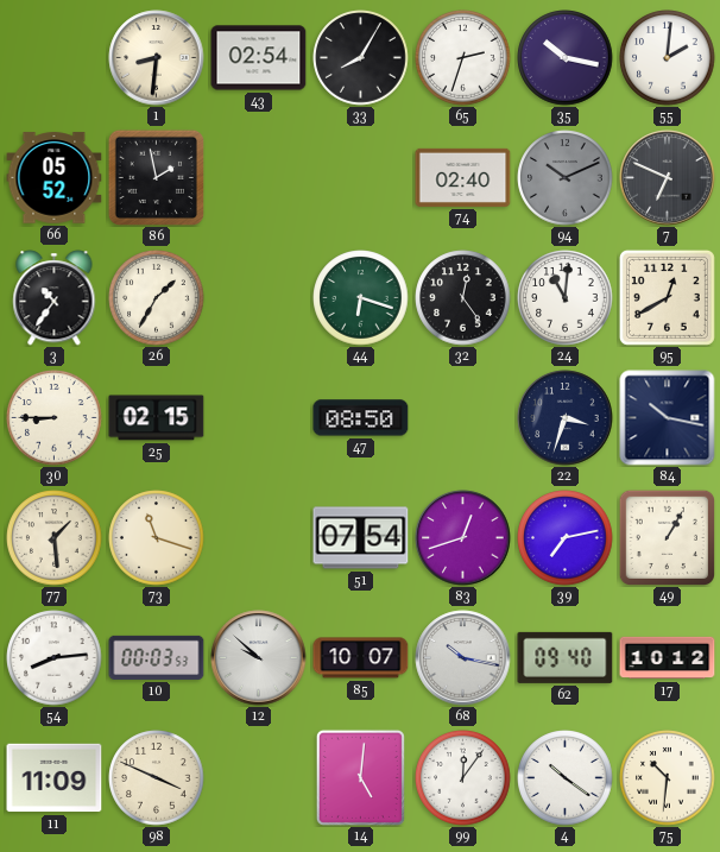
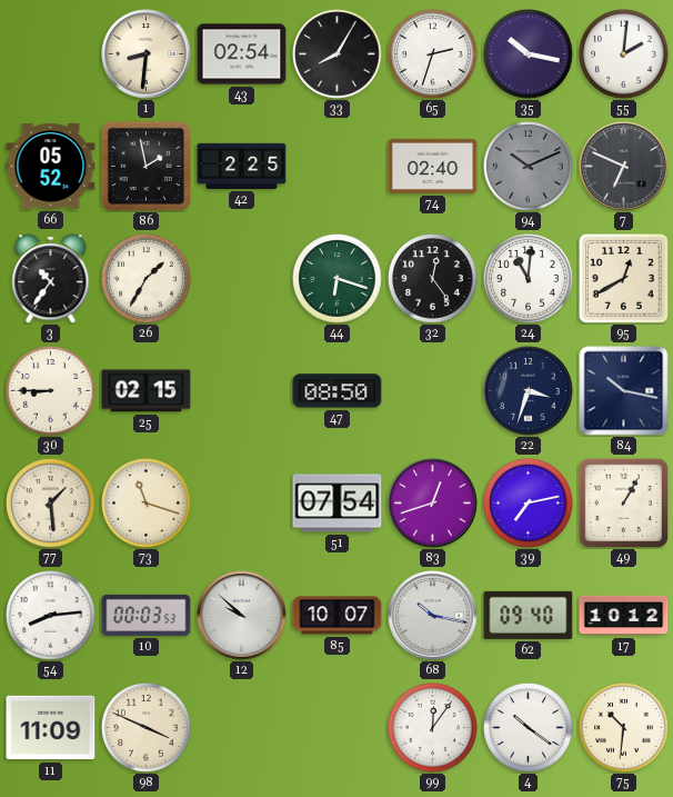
42: none -> 2:25 (242, 166)
14: 5:01 -> none (360, 777)
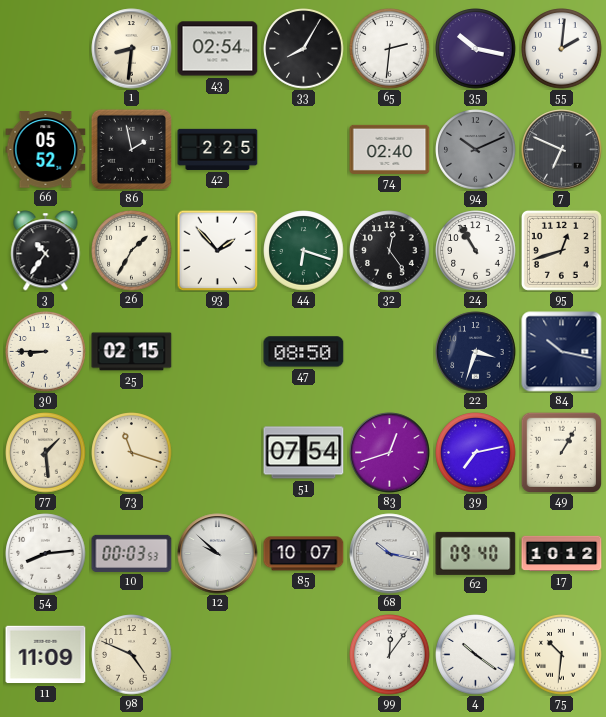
65: 2:33 -> 2:31 (390, 49)
93: none -> 1:53 (217, 250)
24: 11:01 -> 10:55 (476, 251)
95: 12:40 -> 12:42 (561, 250)
98: 3:49 -> 4:49 (132, 655)
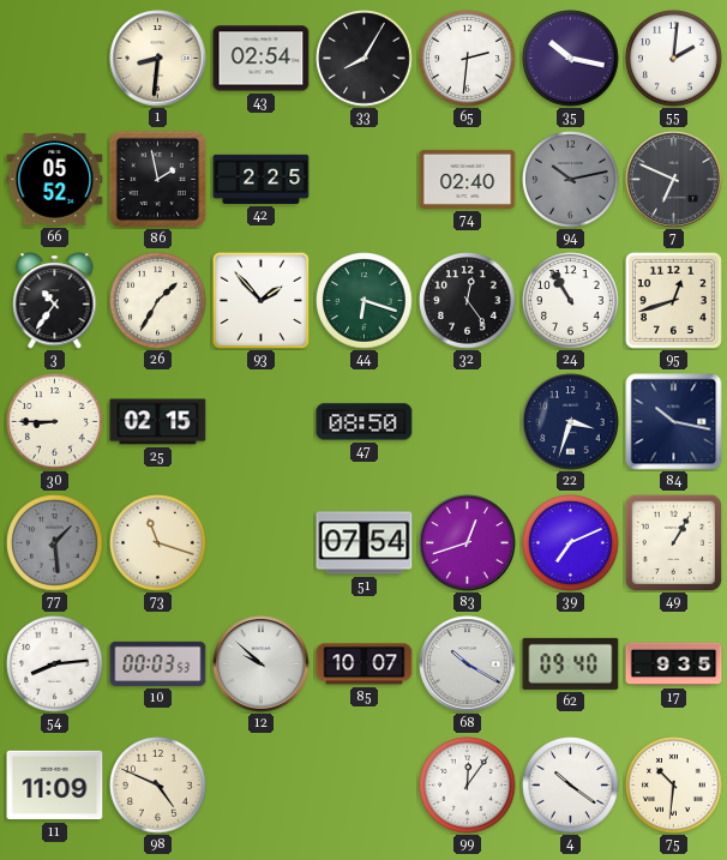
94: 10:11 -> 10:13 (571, 180)
77 dial: cream -> grey (55, 543)
39: 7:13 -> 7:11 (571, 543)
68: 10:17 -> 10:20 (468, 664)
17: 10:12 -> 9:35 (674, 664)
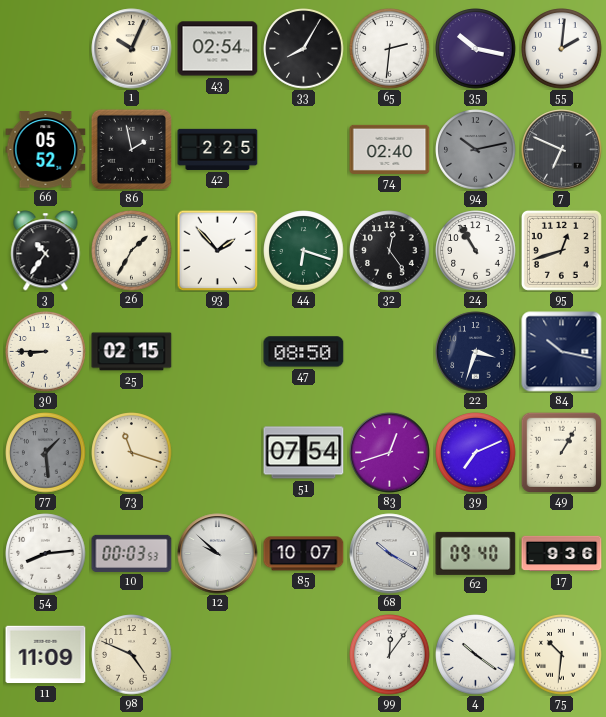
1: 8:31 -> 10:04 (132, 49)
17: 9:35 -> 9:36 (562, 554)
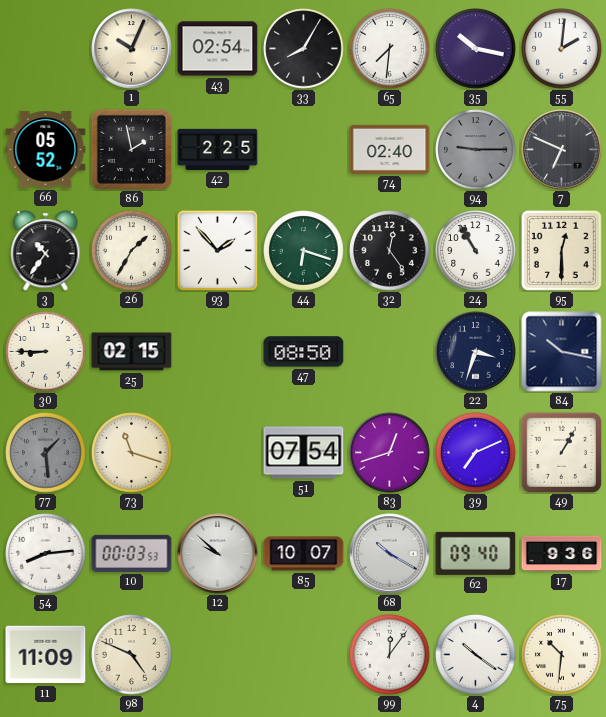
65: 2:31 -> 7:31 (390, 49)
94: 10:13 -> 9:15 (476, 150)
95: 12:42 -> 12:30 (561, 250)
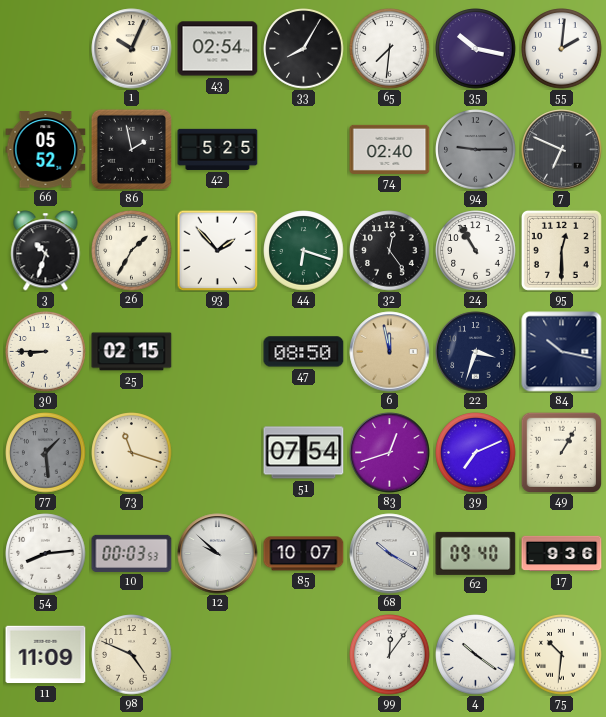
42: 2:25 -> 5:25 (218, 149)
3: 10:36 -> 10:33 (46, 251)
6: none -> 11:58 (390, 352)
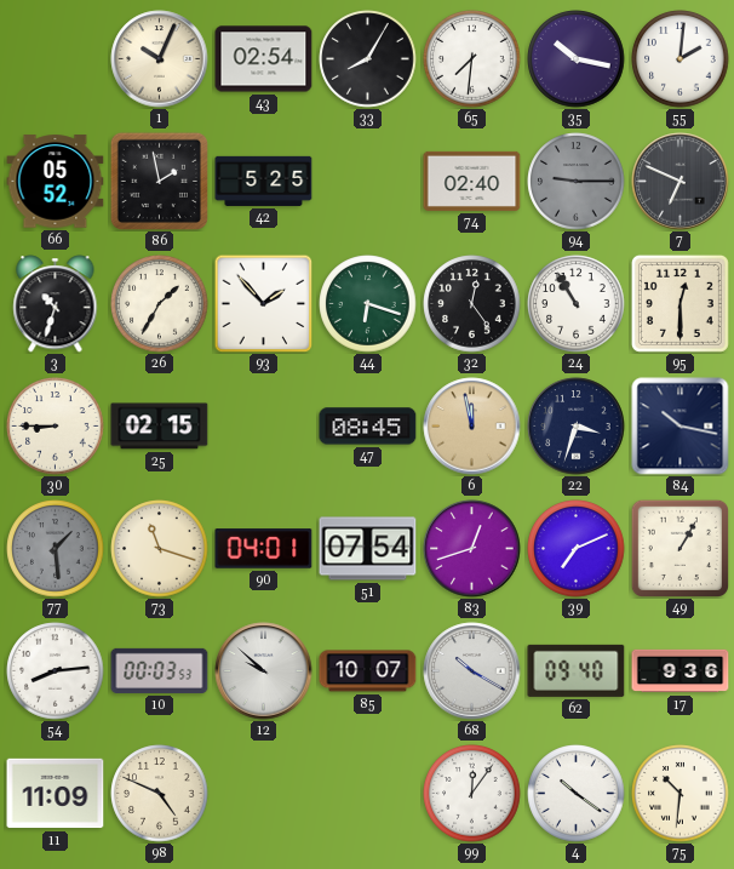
47: 08:50 -> 08:45 (368, 427)
90: none -> 04:01 (264, 549)
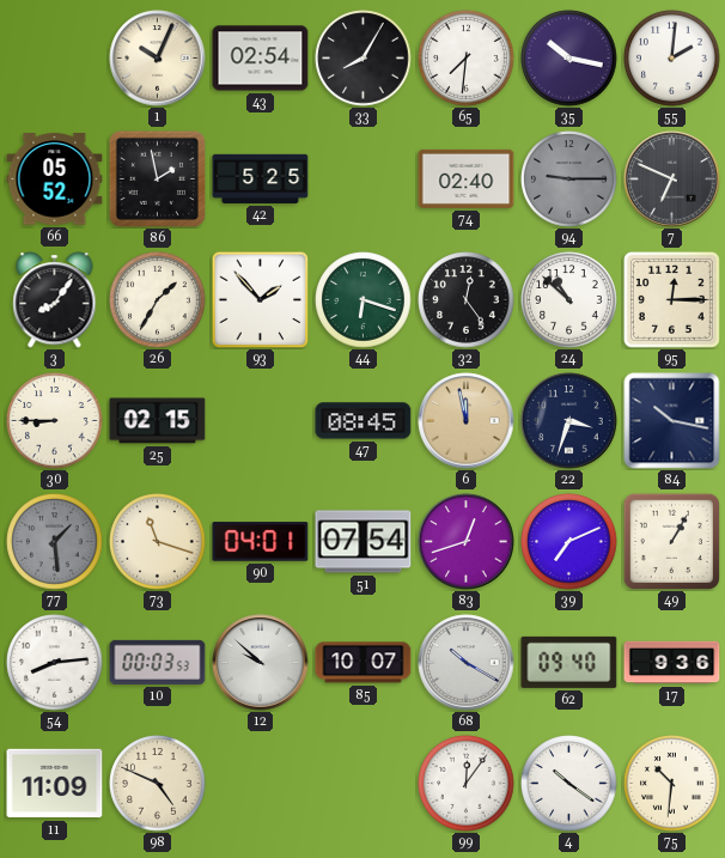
3: 10:33 -> 8:06 (55, 300)
24: 10:55 -> 10:52 (569, 300)
95: 12:30 -> 12:15 (671, 299)
